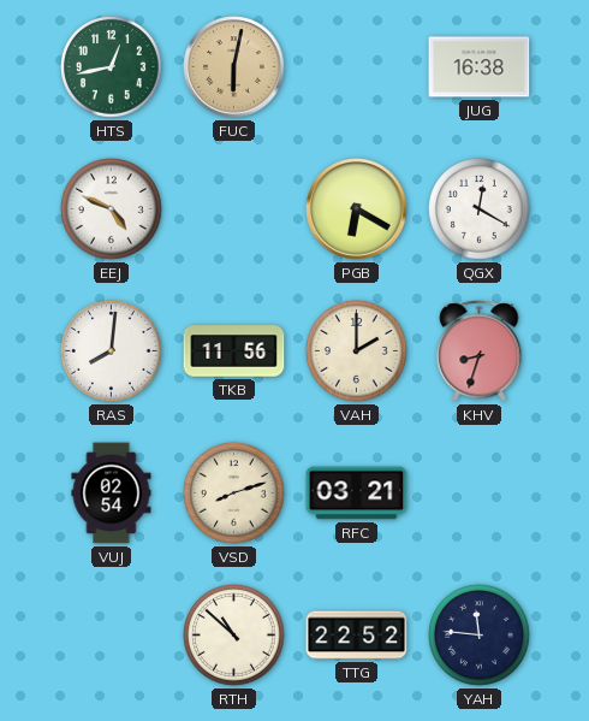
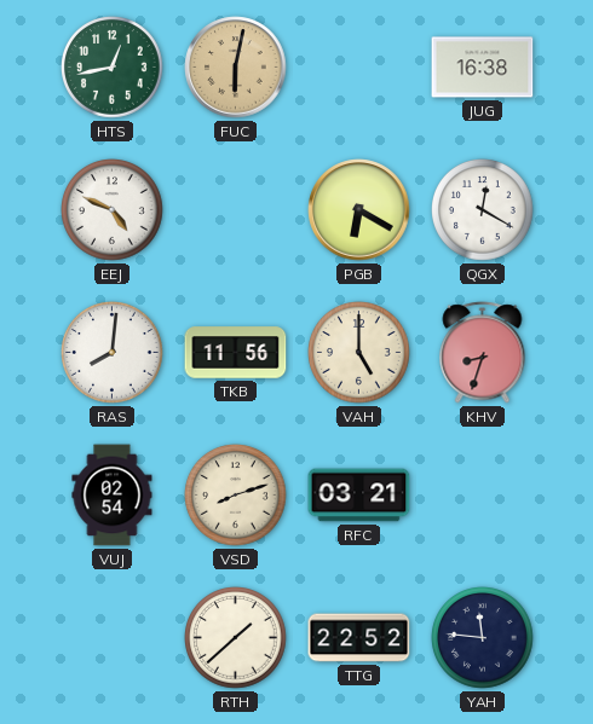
VAH: 2:00 -> 5:00 (359, 353)
RTH: 10:52 -> 1:38 (236, 638)
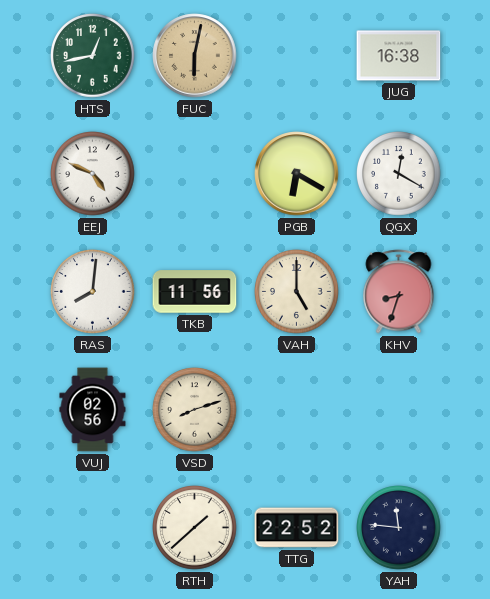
VUJ: 02:54 -> 02:56 (93, 410)
RFC: 03:21 -> none (359, 496)
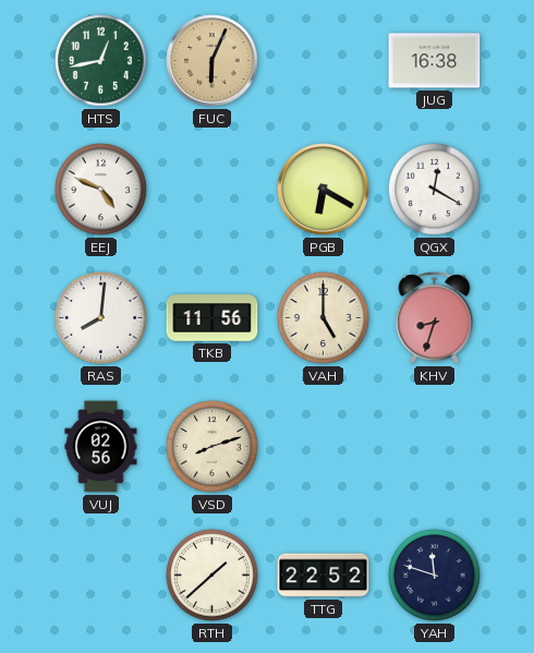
FUC: 6:02 -> 6:04 (213, 61)
YAH: 11:46 -> 11:48 (435, 576)
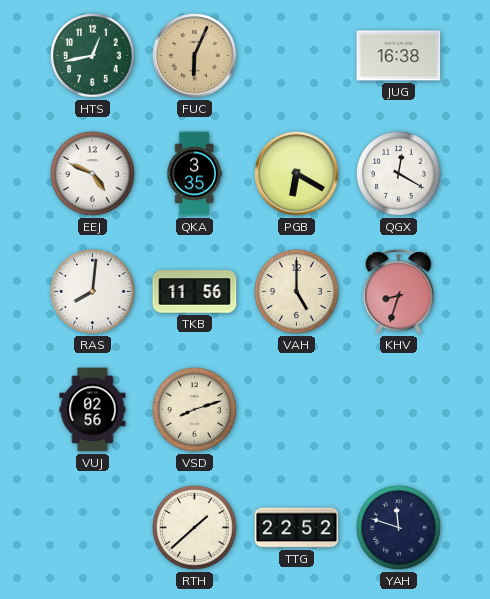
QKA: none -> 3:35 (194, 174)
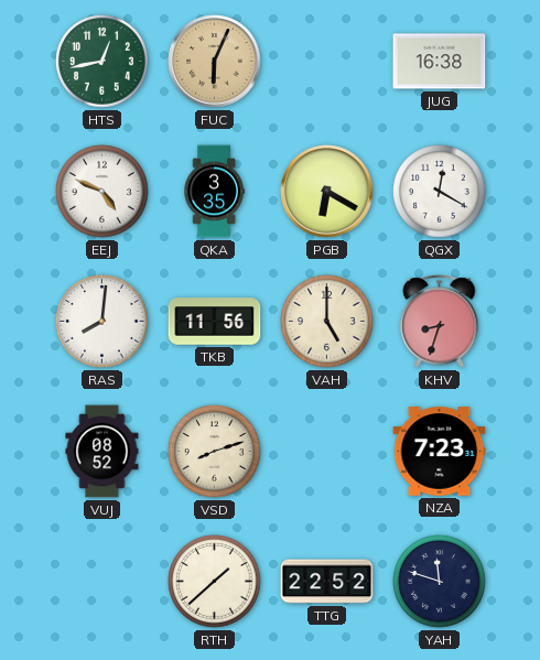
VUJ: 02:56 -> 08:52 (102, 452)
NZA: none -> 7:23 (440, 452)
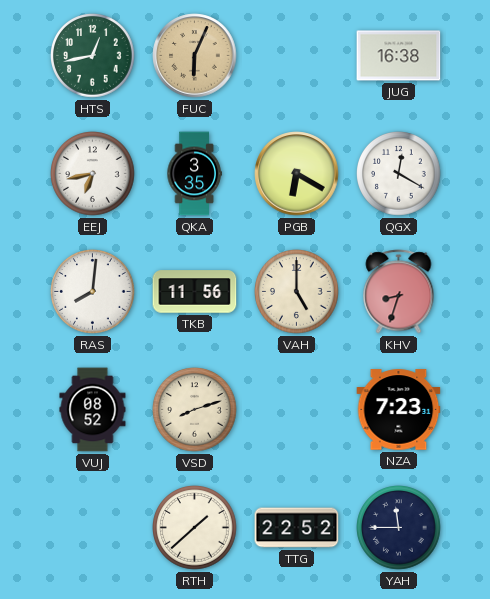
EEJ: 4:49 -> 6:43 (93, 174)
YAH: 11:48 -> 11:45 (399, 528)
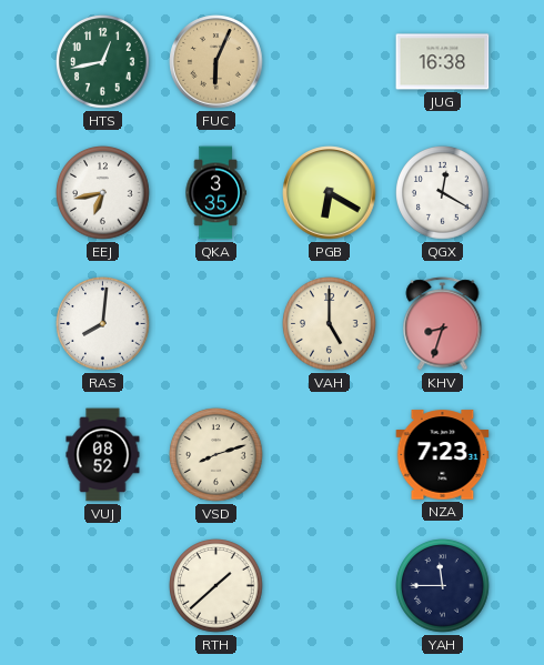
TKB: 11:56 -> none (195, 292)
TTG: 22:52 -> none (297, 528)
